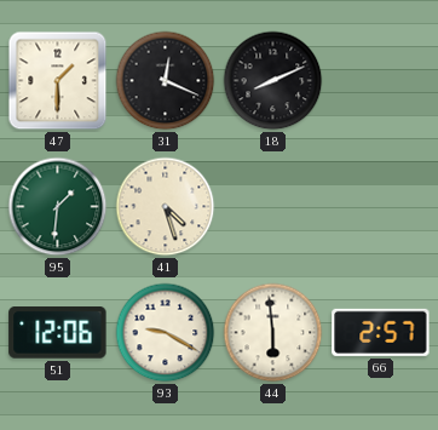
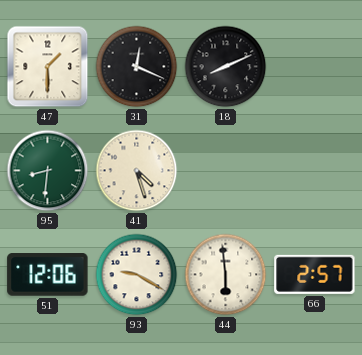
95: 1:31 -> 8:31 (48, 171)
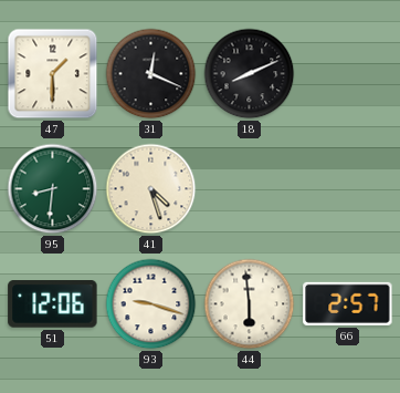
93: 9:20 -> 9:18 (151, 304)
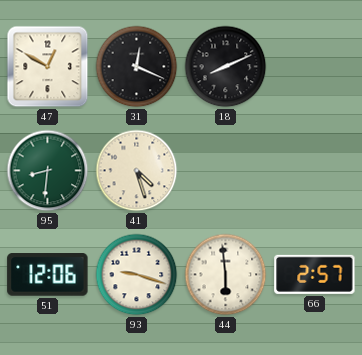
47: 1:30 -> 12:50 (48, 67)
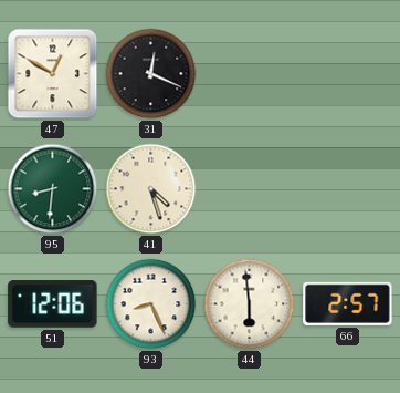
18: 8:11 -> none (226, 67)
93: 9:18 -> 8:26 (151, 304)
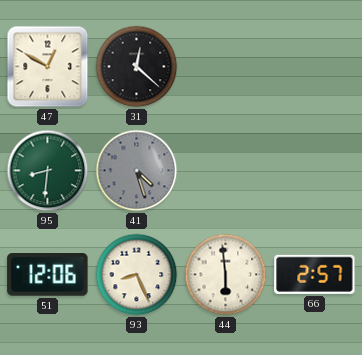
31: 12:19 -> 12:22 (137, 67)
41 dial: cream -> grey (137, 171)
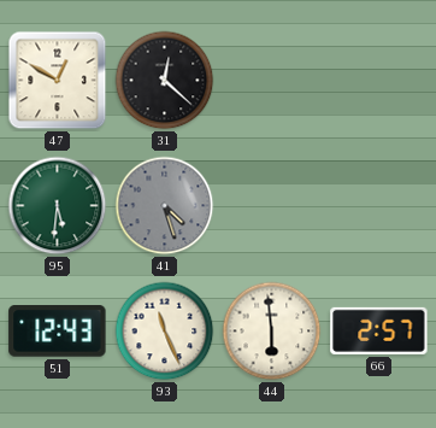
95: 8:31 -> 5:31 (58, 206)
51: 12:06 -> 12:43 (58, 332)
93: 8:26 -> 11:26 (165, 332)
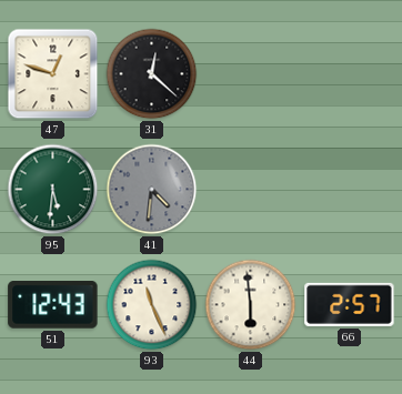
47: 12:50 -> 12:48 (53, 74)
41: 4:27 -> 4:31 (152, 190)
